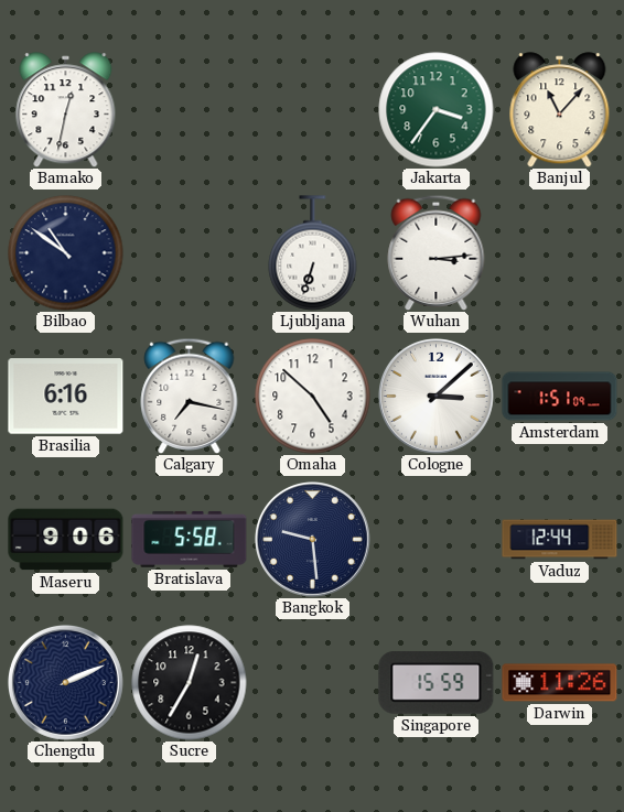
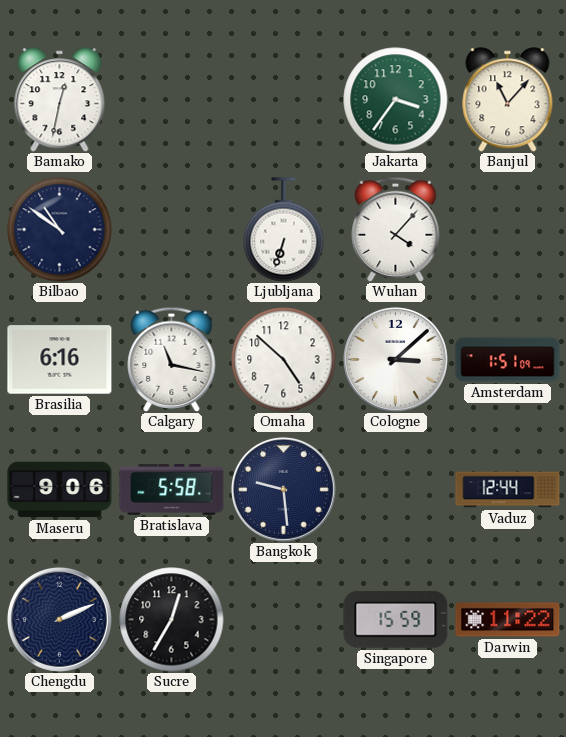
Wuhan: 3:14 -> 4:07 (396, 229)
Calgary: 7:17 -> 11:17 (172, 359)
Darwin: 11:26 -> 11:22 (508, 620)
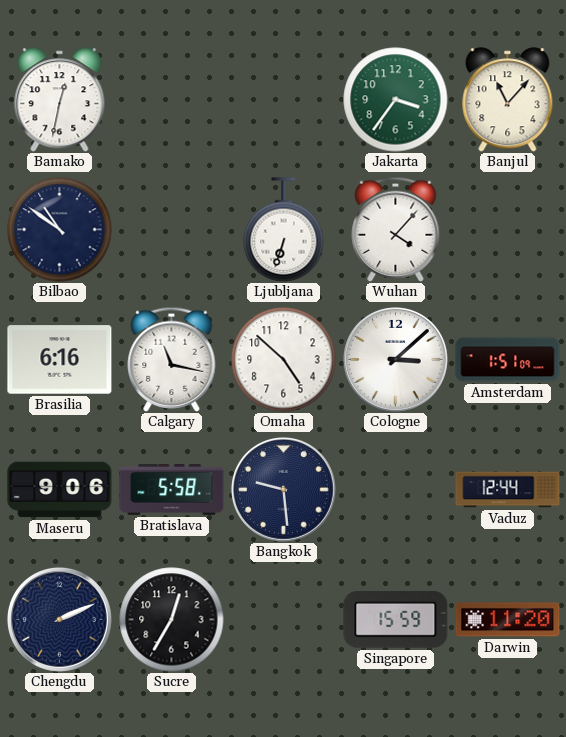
Darwin: 11:22 -> 11:20 (508, 620)
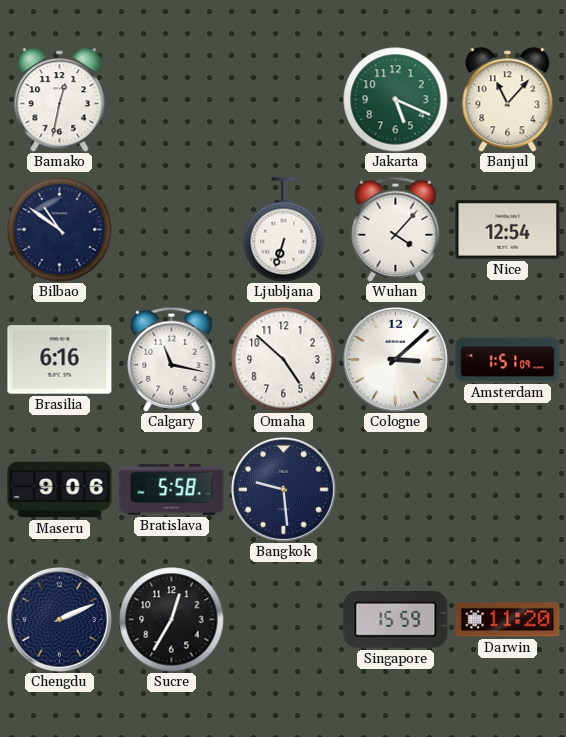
Jakarta: 3:36 -> 5:19 (396, 100)
Nice: none -> 12:54 (508, 230)
Vaduz: 12:44 -> none (508, 490)
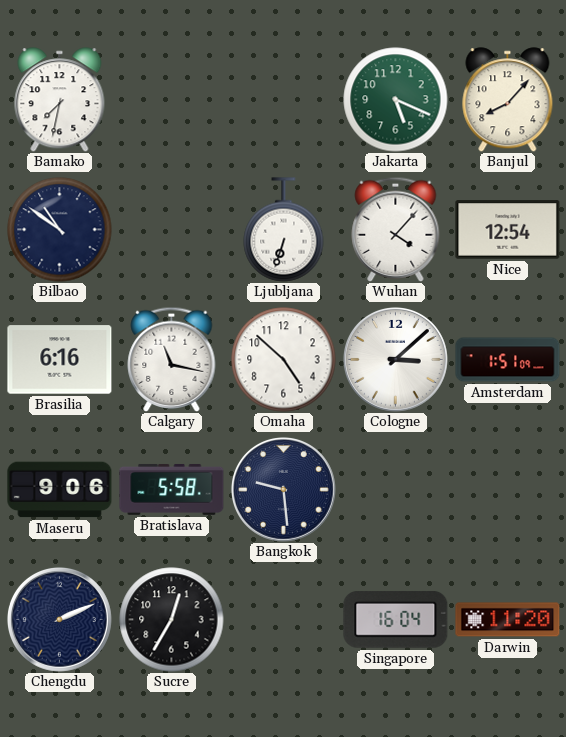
Bamako: 12:32 -> 7:32 (60, 100)
Banjul: 11:07 -> 8:07 (508, 100)
Singapore: 15:59 -> 16:04 (396, 619)
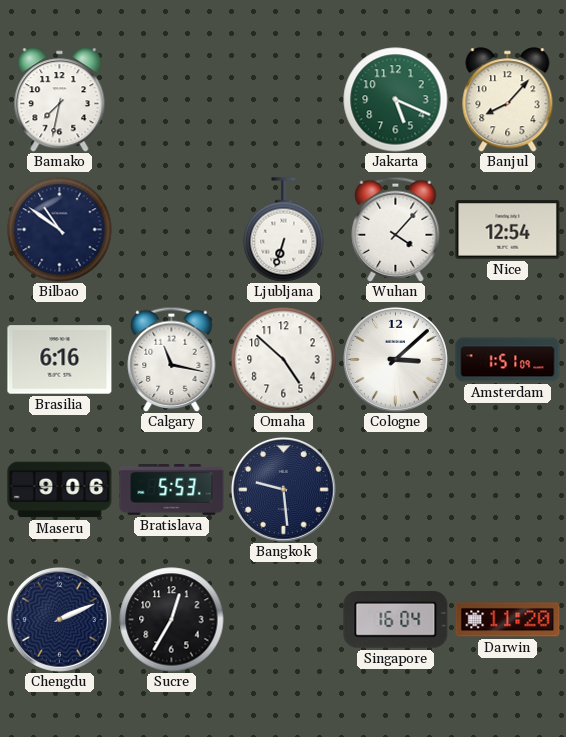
Bratislava: 5:58 -> 5:53 (172, 489)
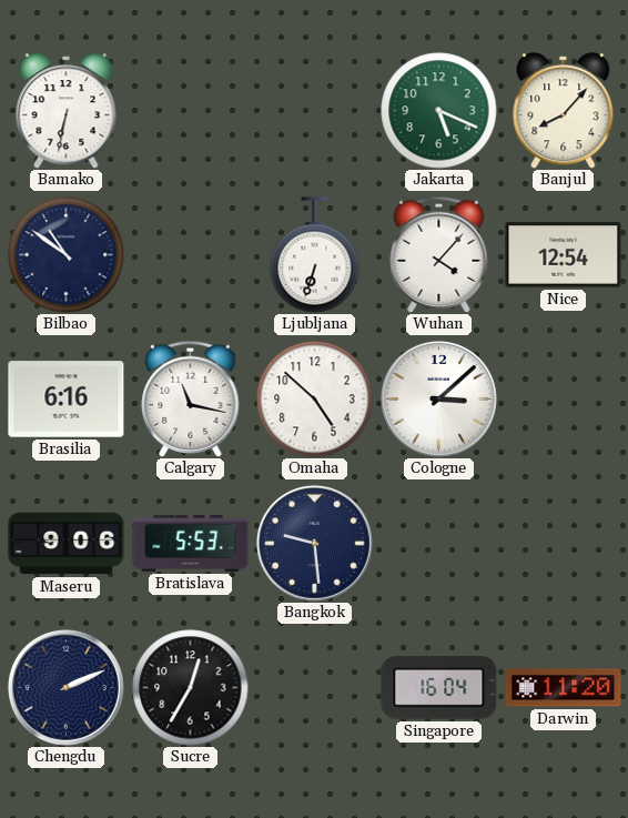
Bamako: 7:32 -> 6:32 (67, 111)
Amsterdam: 1:51 -> none (508, 360)
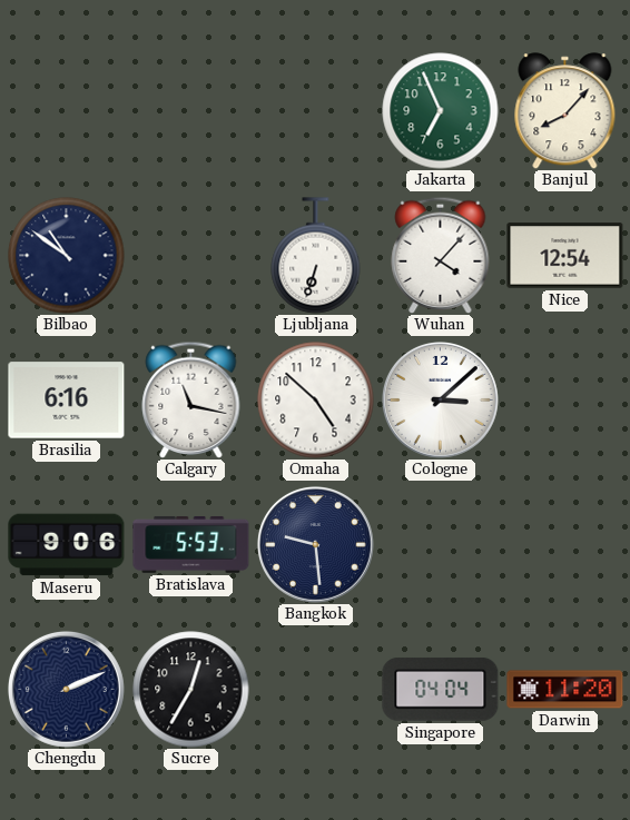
Bamako: 6:32 -> none (67, 111)
Jakarta: 5:19 -> 6:56 (441, 111)
Singapore: 16:04 -> 04:04 (441, 689)
